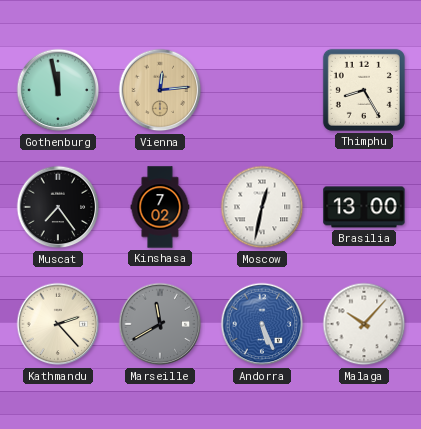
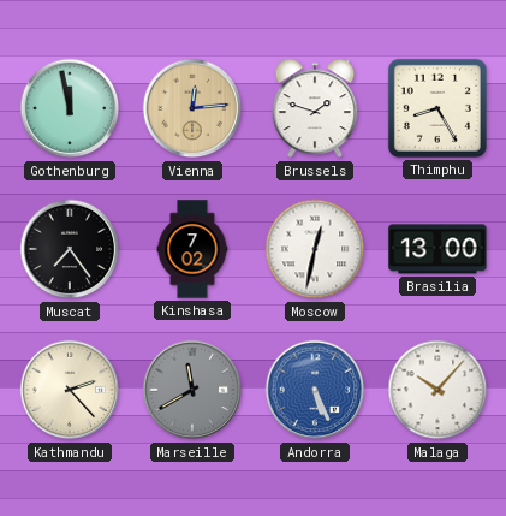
Brussels: none -> 1:48 (315, 108)
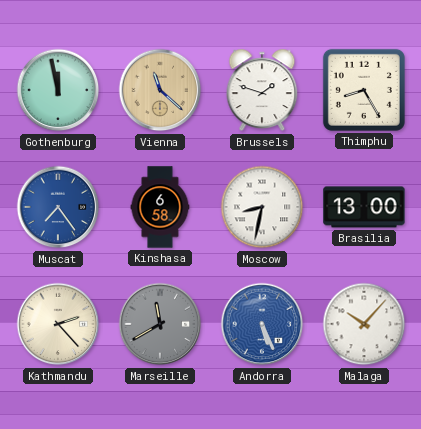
Vienna: 12:14 -> 11:22 (160, 90)
Muscat dial: black -> blue (58, 207)
Kinshasa: 7:02 -> 6:58 (160, 207)
Moscow: 12:32 -> 8:32 (262, 207)
